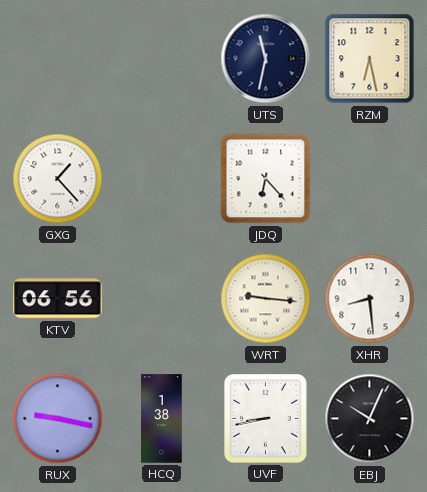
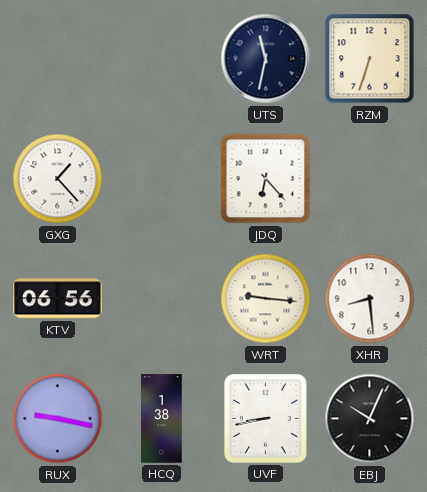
RZM: 6:28 -> 6:33 (370, 59)
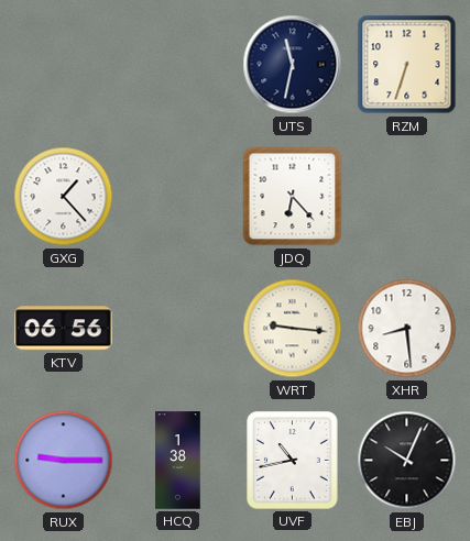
RUX: 9:17 -> 9:15 (64, 461)
UVF: 8:43 -> 10:43 (293, 461)
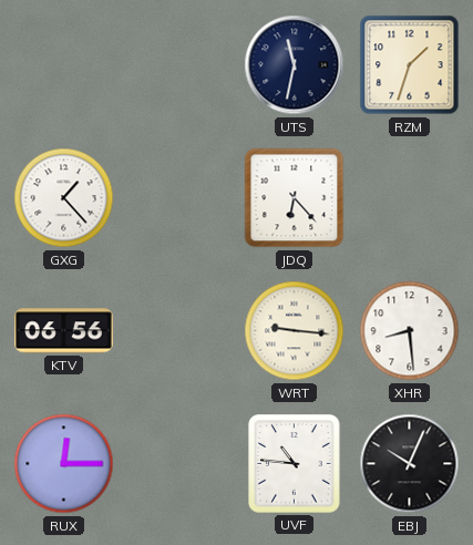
RZM: 6:33 -> 1:33 (410, 65)
RUX: 9:15 -> 12:15 (64, 464)
HCQ: 1:38 -> none (178, 461)
UVF: 10:43 -> 10:46 (295, 464)
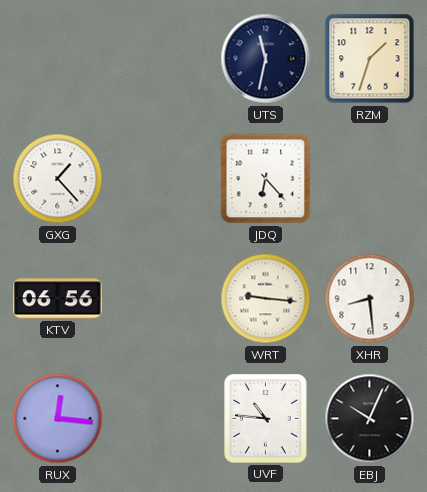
RUX: 12:15 -> 12:16 (58, 419)
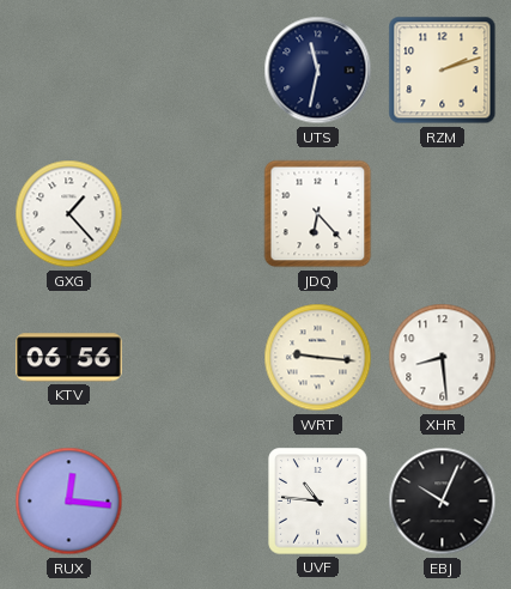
RZM: 1:33 -> 2:12 (443, 71)
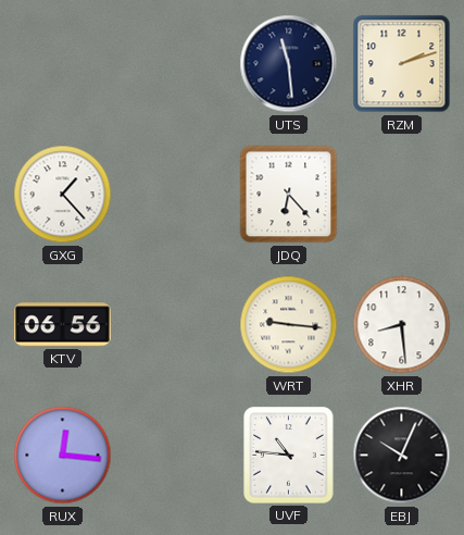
UTS: 11:32 -> 11:29 (289, 64)
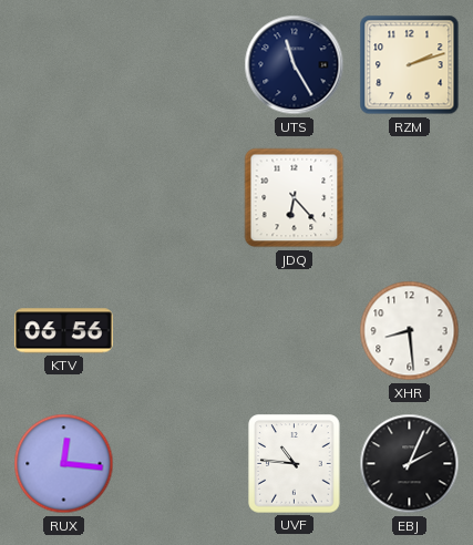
UTS: 11:29 -> 11:25 (295, 65)
GXG: 1:23 -> none (63, 195)
WRT: 9:16 -> none (289, 325)
EBJ: 10:04 -> 2:04 (410, 464)
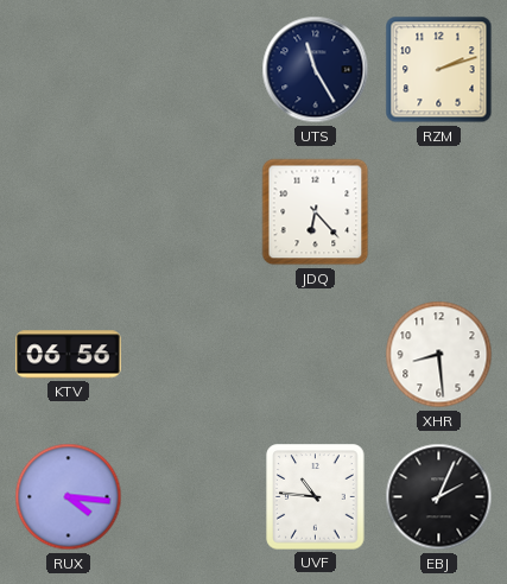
RUX: 12:16 -> 4:16 (69, 497)
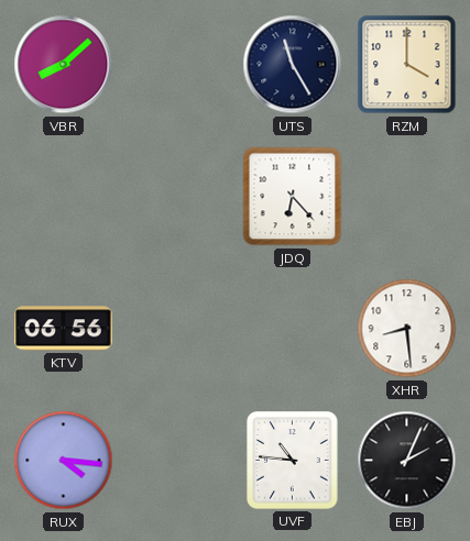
VBR: none -> 8:08 (64, 65)
RZM: 2:12 -> 4:00 (407, 65)
